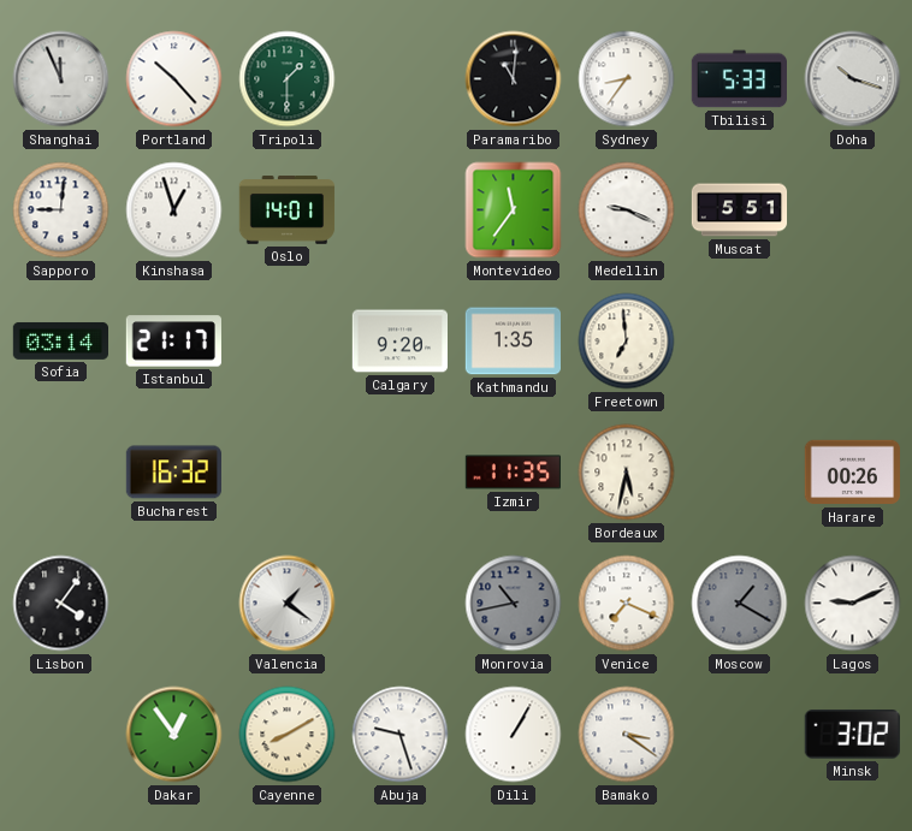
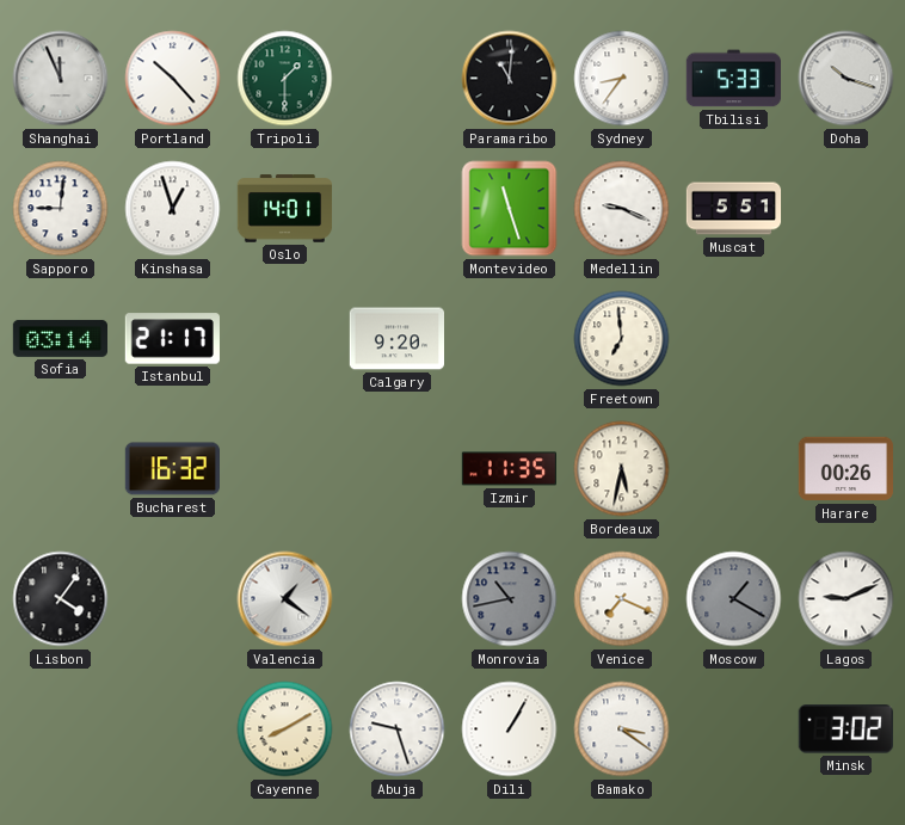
Montevideo: 11:36 -> 11:27 (510, 209)
Kathmandu: 1:35 -> none (513, 342)
Dakar: 12:54 -> none (174, 735)
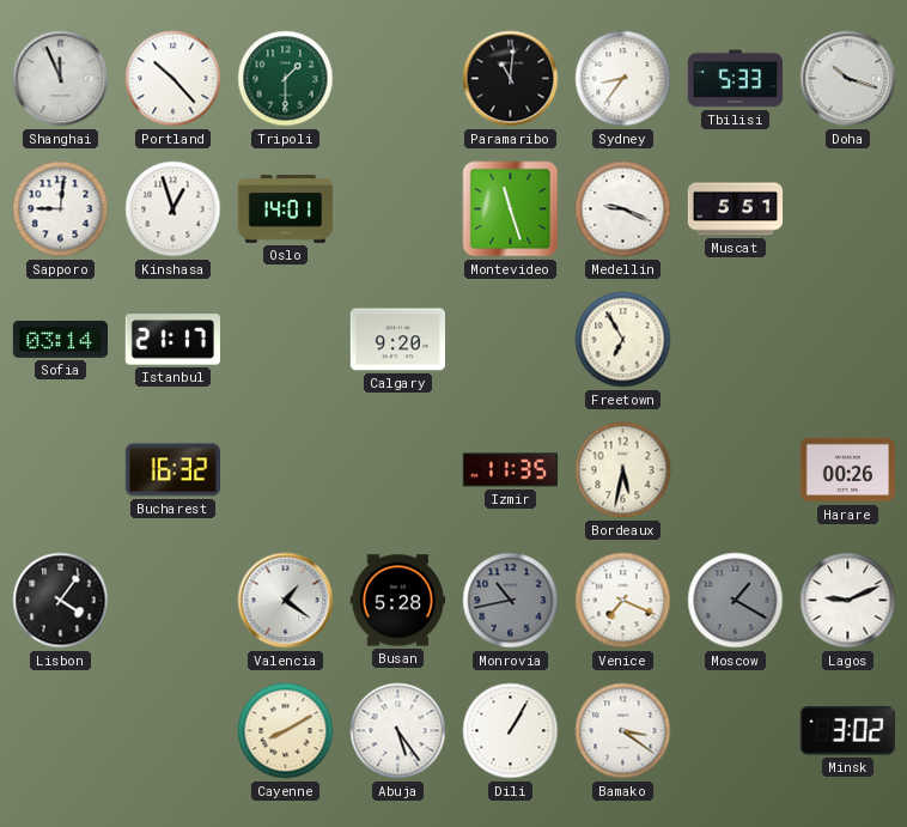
Freetown: 6:59 -> 6:55 (623, 340)
Busan: none -> 5:28 (397, 601)
Abuja: 9:27 -> 5:24 (398, 731)
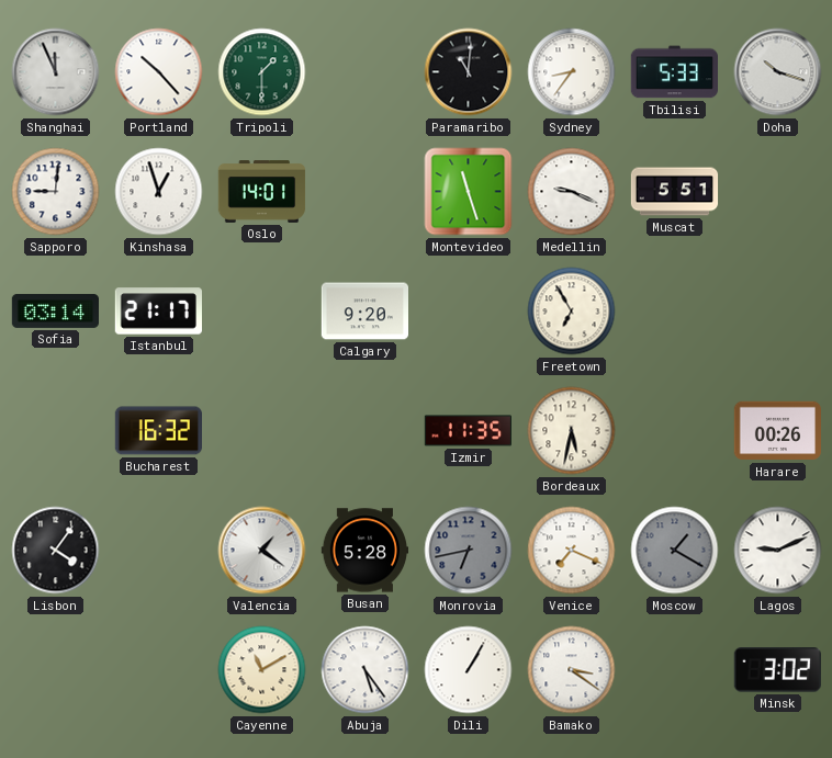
Monrovia: 10:43 -> 6:43 (469, 551)
Cayenne: 8:10 -> 11:10 (262, 670)
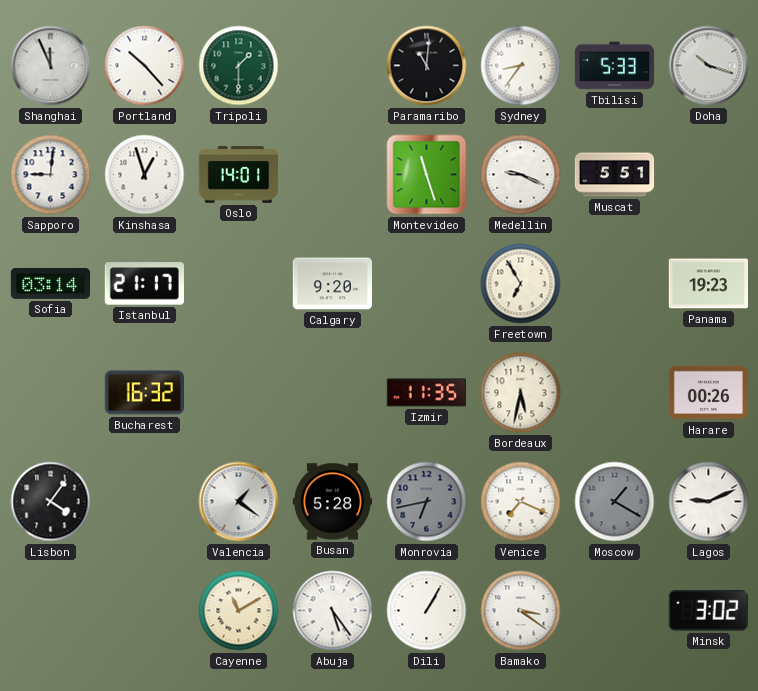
Panama: none -> 19:23 (708, 284)
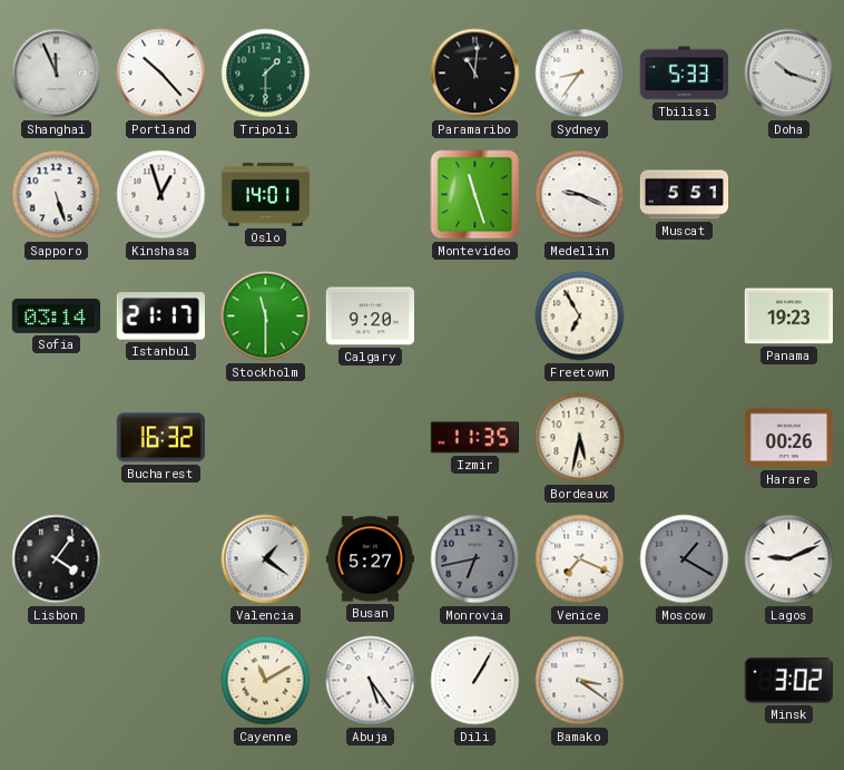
Sapporo: 9:01 -> 5:27 (57, 195)
Stockholm: none -> 11:30 (266, 316)
Busan: 5:28 -> 5:27 (370, 559)
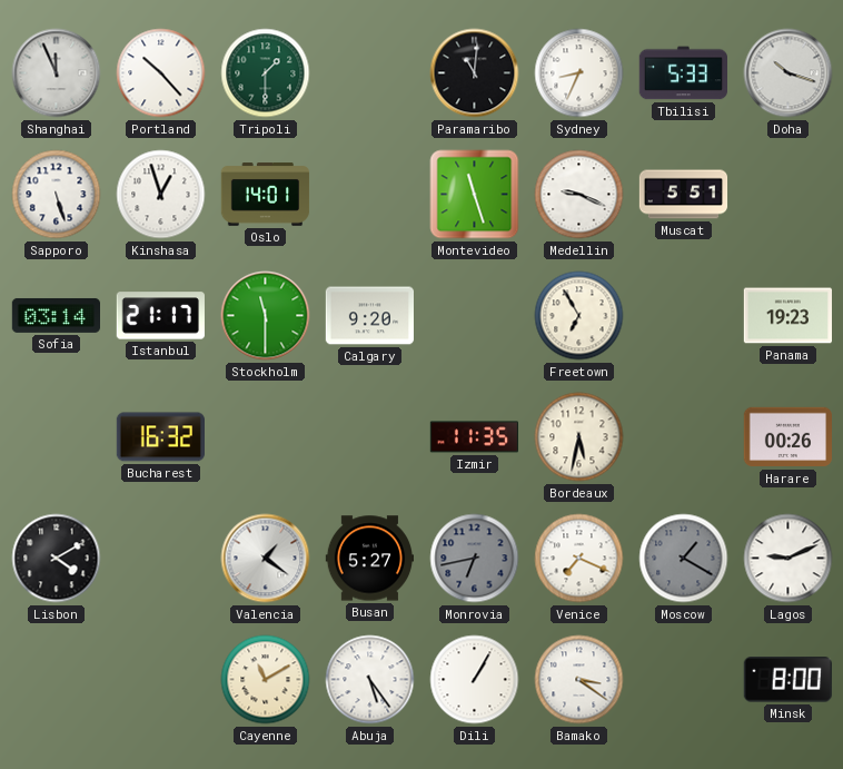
Sydney: 8:36 -> 8:34 (579, 73)
Lisbon: 4:06 -> 4:10 (57, 559)
Minsk: 3:02 -> 8:00 (787, 680)
